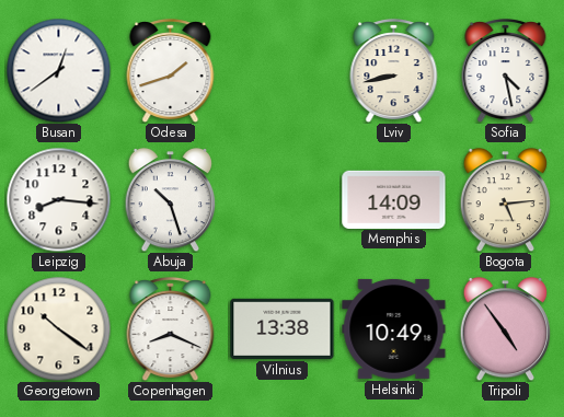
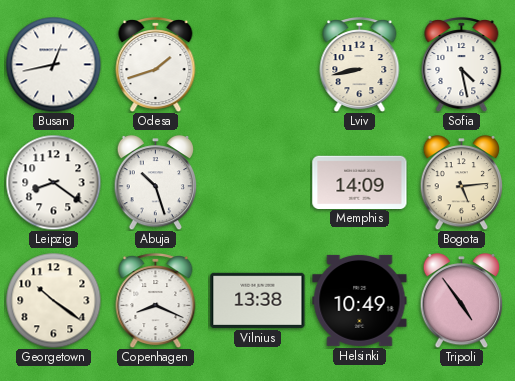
Busan: 12:39 -> 12:43 (53, 64)
Leipzig: 8:16 -> 8:21 (53, 182)
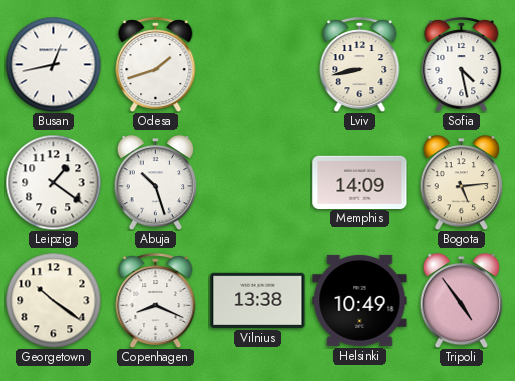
Leipzig: 8:21 -> 1:21 (53, 182)
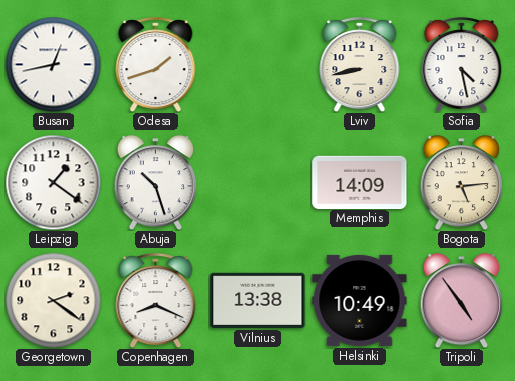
Georgetown: 10:21 -> 2:21 (53, 300)
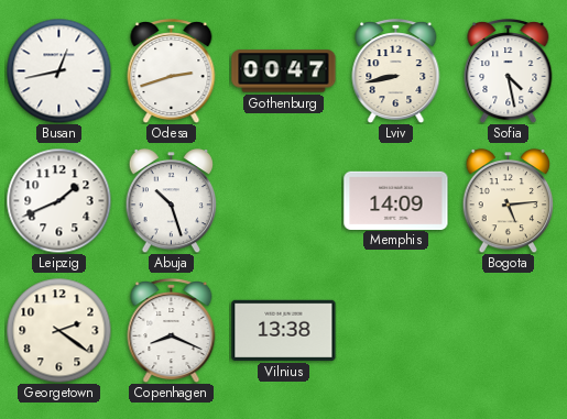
Odesa: 1:42 -> 2:42 (172, 71)
Gothenburg: none -> 00:47 (284, 71)
Leipzig: 1:21 -> 1:41 (58, 200)
Helsinki: 10:49 -> none (360, 300)
Tripoli: 4:54 -> none (462, 300)
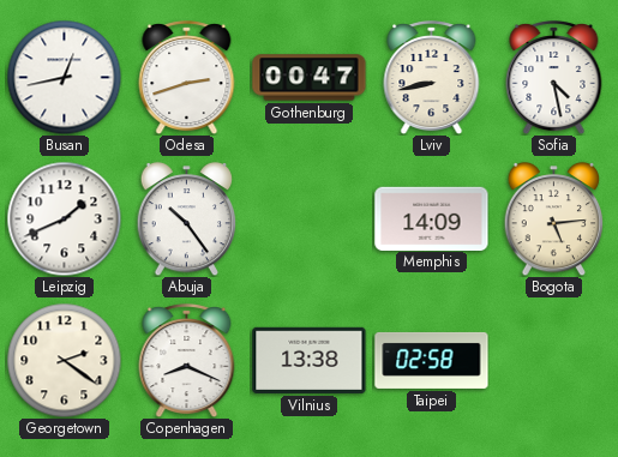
Abuja: 10:27 -> 10:24 (187, 218)
Taipei: none -> 02:58 (432, 360)
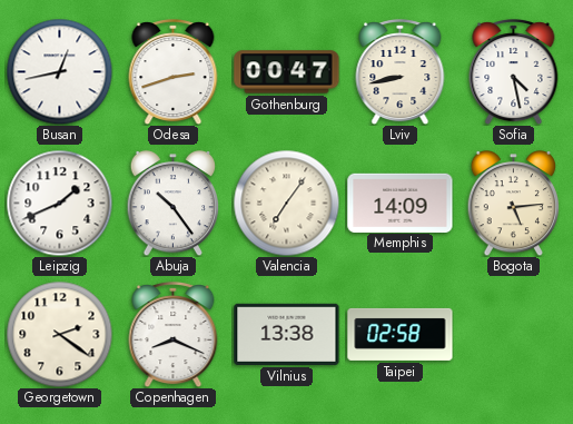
Valencia: none -> 7:06 (286, 203)
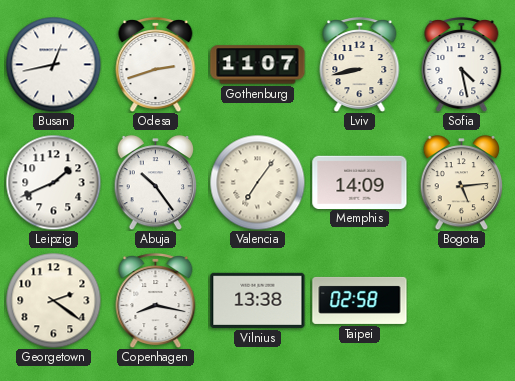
Gothenburg: 00:47 -> 11:07 (258, 65)
Copenhagen: 8:19 -> 8:17 (156, 301)
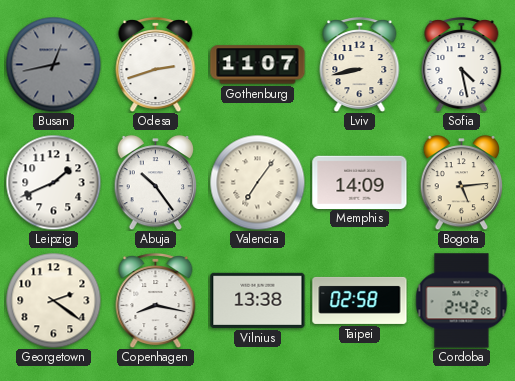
Busan dial: white -> grey (53, 64)
Cordoba: none -> 2:42 (462, 301)
